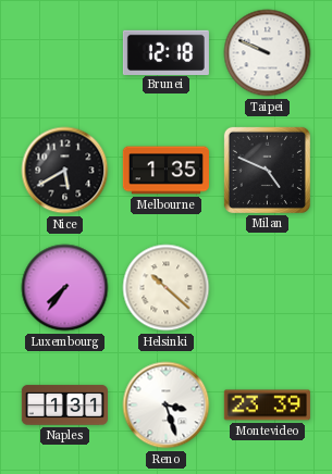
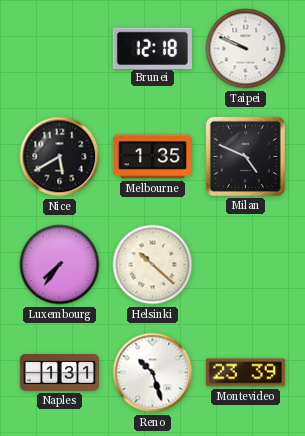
Reno: 3:27 -> 10:27 (153, 373)
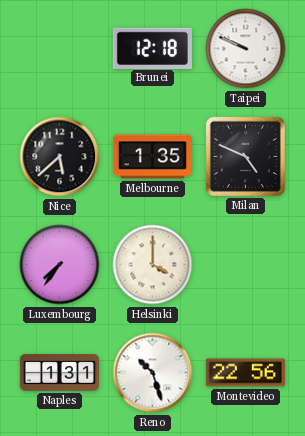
Nice: 5:40 -> 5:38 (60, 157)
Helsinki: 10:22 -> 4:00 (153, 265)
Montevideo: 23:39 -> 22:56 (245, 373)
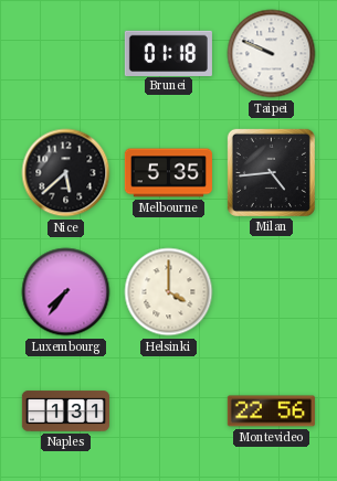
Brunei: 12:18 -> 01:18 (168, 53)
Melbourne: 1:35 -> 5:35 (168, 173)
Milan: 4:49 -> 4:44 (271, 172)
Reno: 10:27 -> none (153, 373)
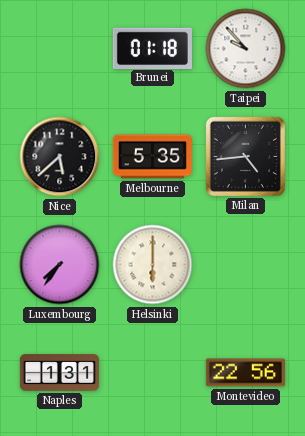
Taipei: 9:49 -> 9:53 (246, 49)
Helsinki: 4:00 -> 6:00 (153, 265)
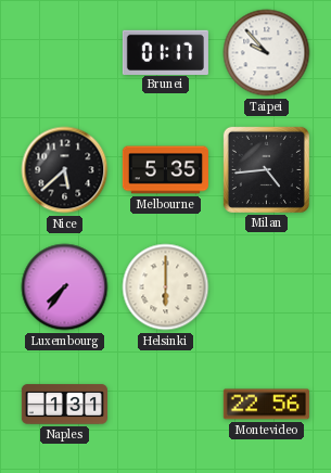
Brunei: 01:18 -> 01:17 (165, 52)
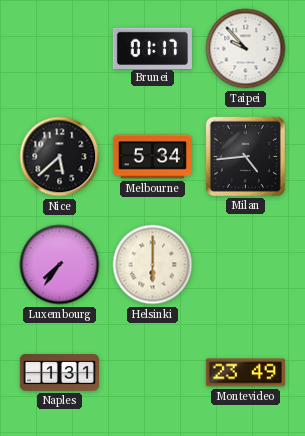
Melbourne: 5:35 -> 5:34 (152, 157)
Montevideo: 22:56 -> 23:49 (245, 373)
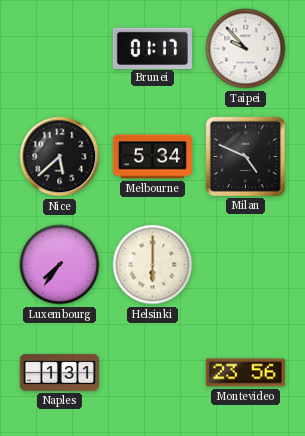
Milan: 4:44 -> 4:49 (245, 156)
Montevideo: 23:49 -> 23:56 (245, 373)
